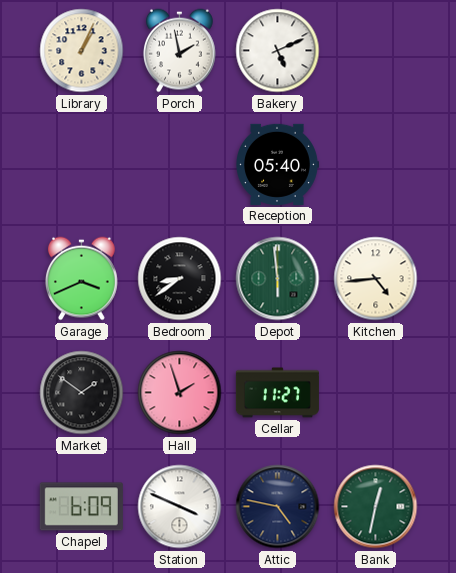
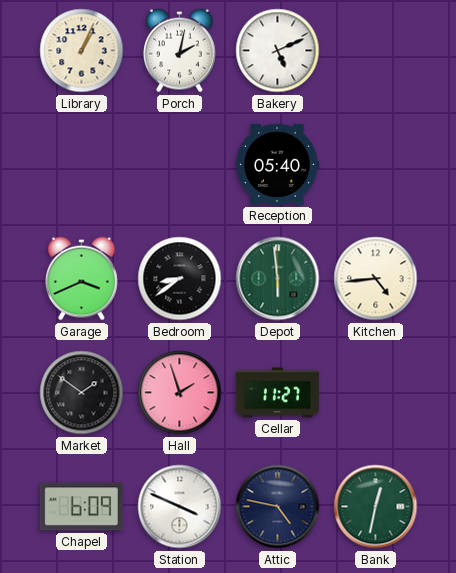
Porch: 1:58 -> 2:02 (179, 51)
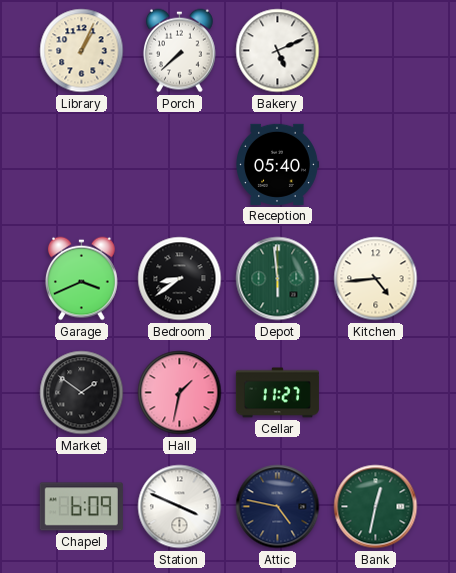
Porch: 2:02 -> 7:38 (179, 51)
Hall: 1:57 -> 1:32 (180, 393)
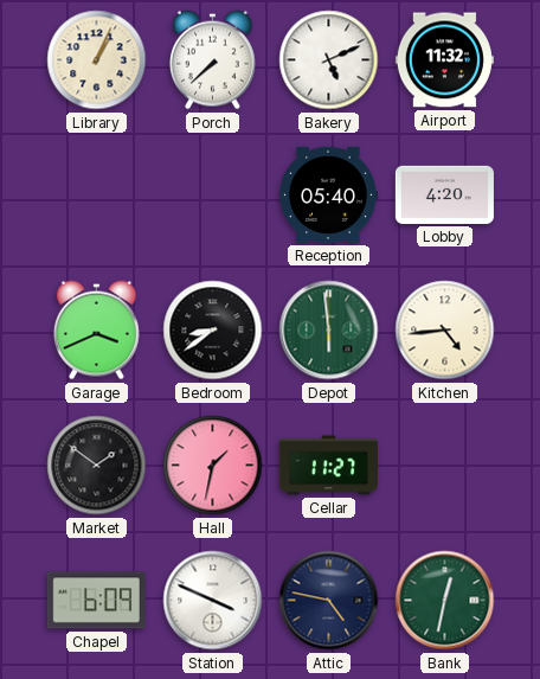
Airport: none -> 11:32 (444, 60)
Lobby: none -> 4:20 (444, 194)
